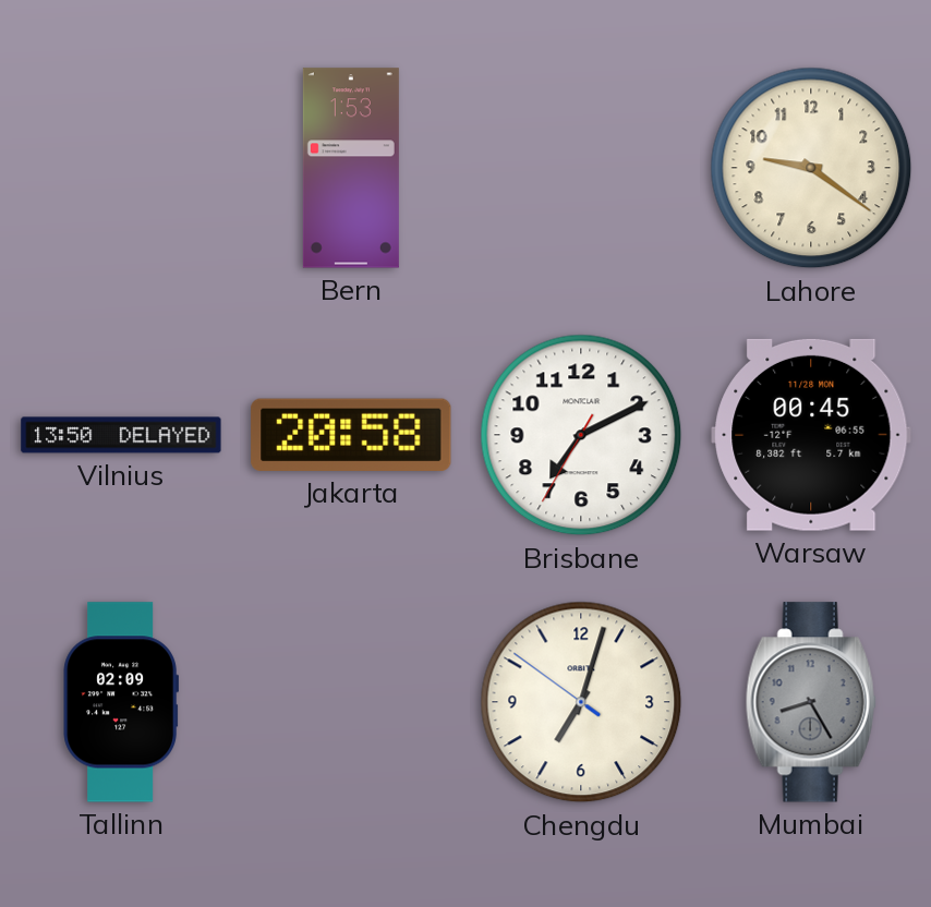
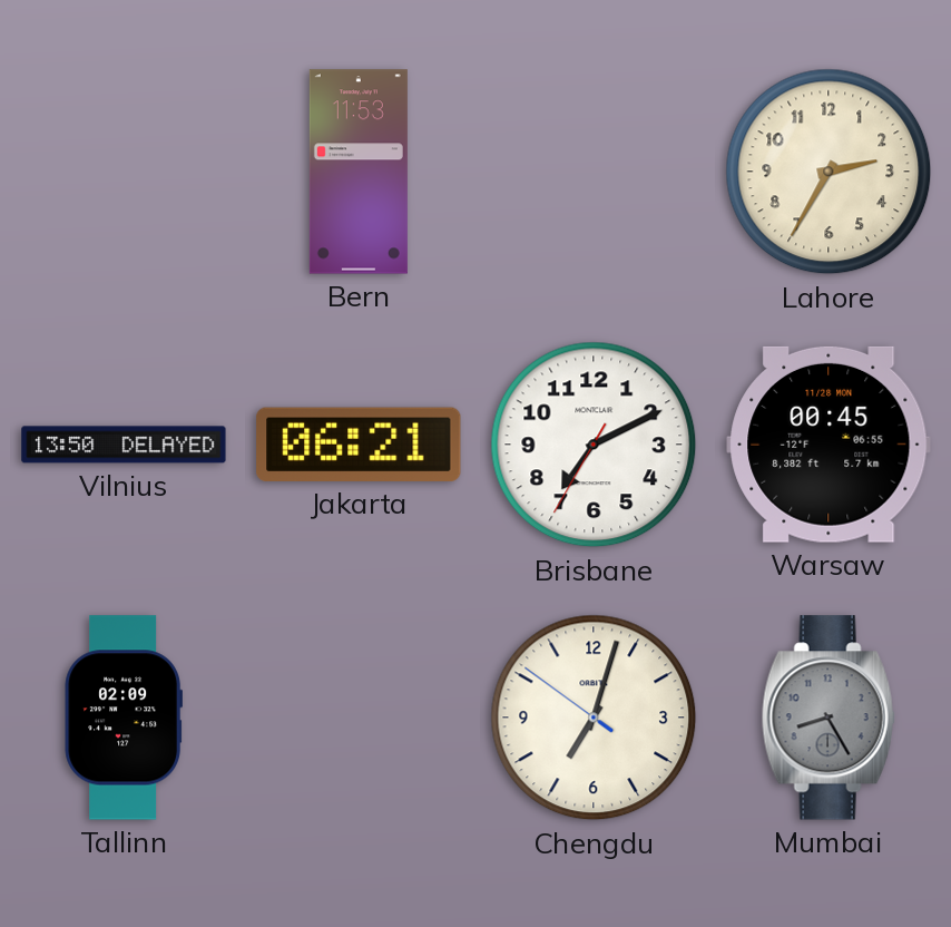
Bern: 1:53 -> 11:53 (359, 172)
Lahore: 9:21 -> 2:35 (829, 172)
Jakarta: 20:58 -> 06:21 (359, 445)
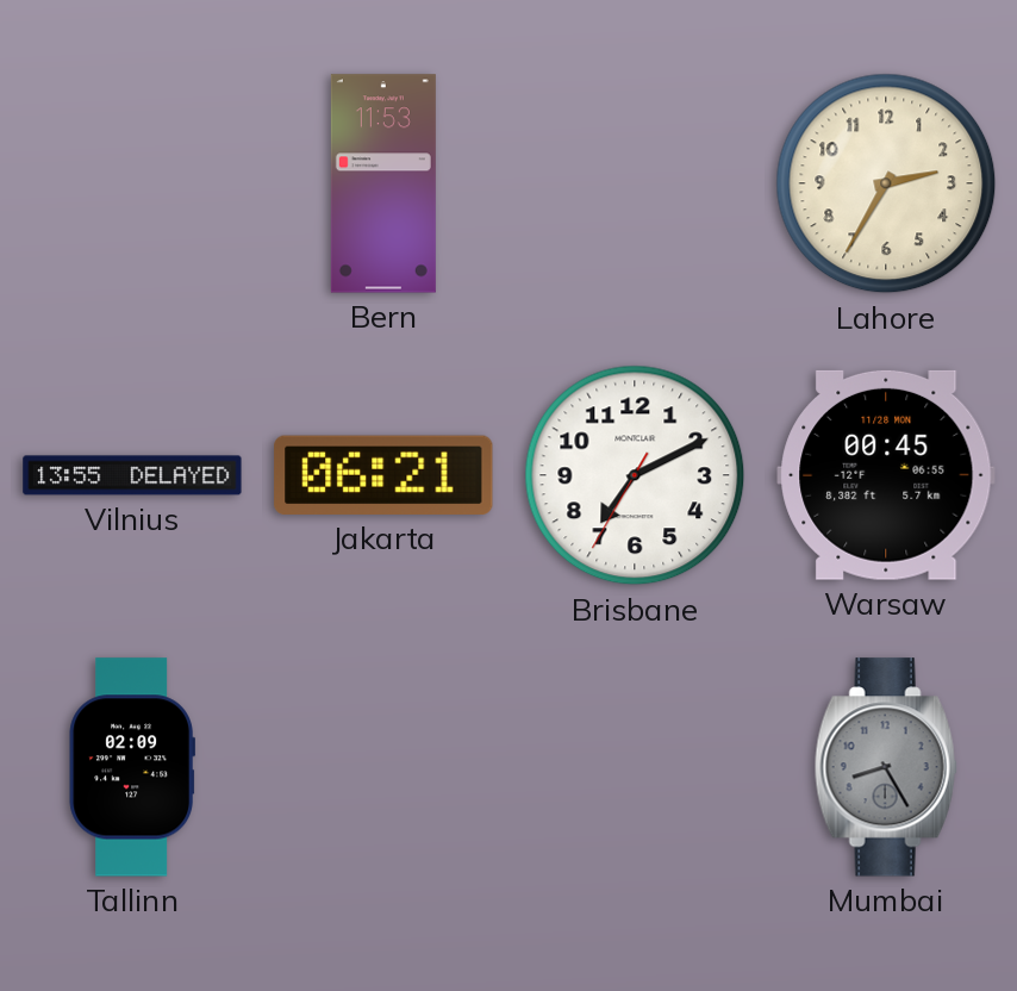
Vilnius: 13:50 -> 13:55 (132, 475)
Chengdu: 7:02 -> none (594, 718)
